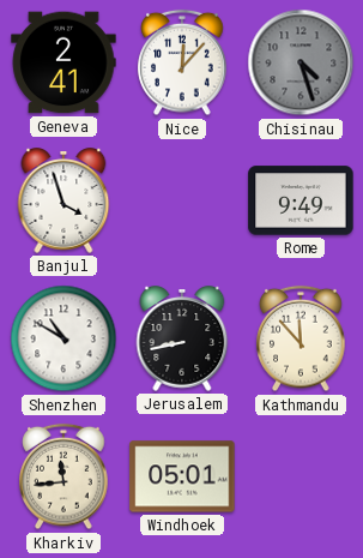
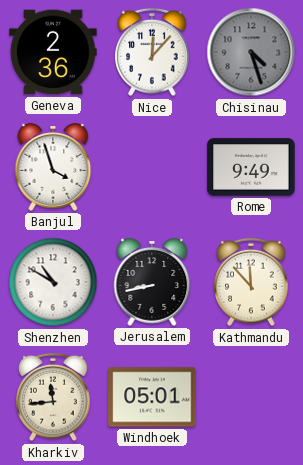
Geneva: 2:41 -> 2:36 (53, 52)
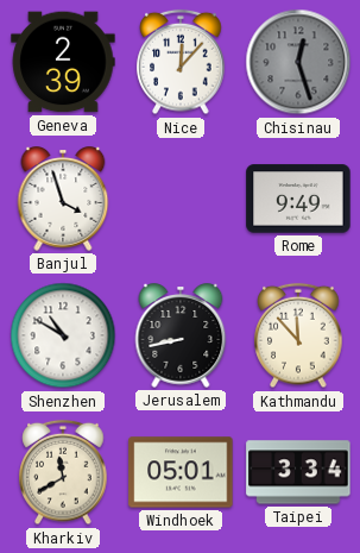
Geneva: 2:36 -> 2:39 (63, 62)
Chisinau: 4:27 -> 12:27 (298, 62)
Kharkiv: 11:44 -> 11:40 (63, 472)
Taipei: none -> 3:34 (298, 472)
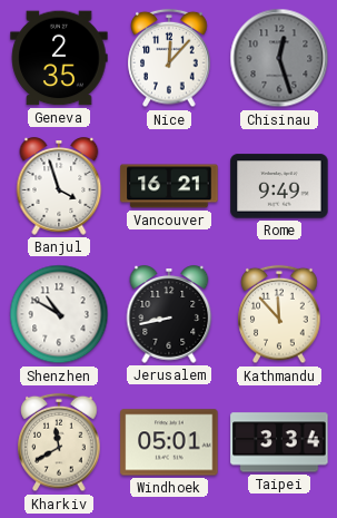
Geneva: 2:39 -> 2:35 (59, 58)
Vancouver: none -> 16:21 (169, 186)
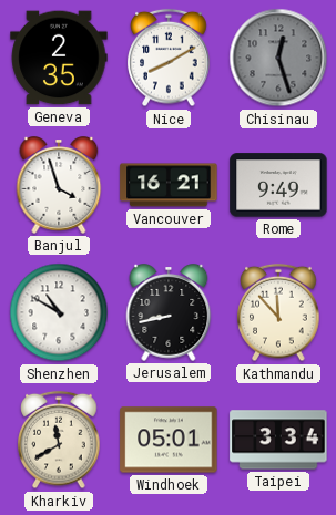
Nice: 12:07 -> 8:10 (169, 58)
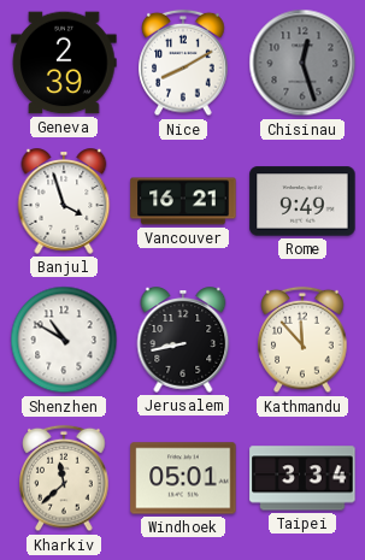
Geneva: 2:35 -> 2:39 (64, 63)
Kharkiv: 11:40 -> 11:38 (64, 478)
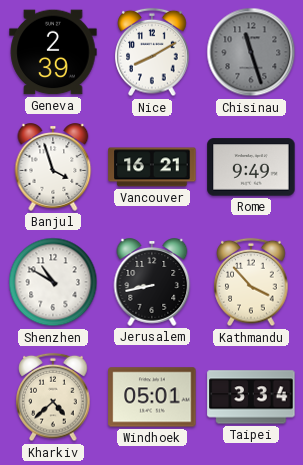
Chisinau: 12:27 -> 11:27 (251, 52)
Kathmandu: 11:53 -> 3:53 (251, 282)
Kharkiv: 11:38 -> 4:38 (53, 397)
